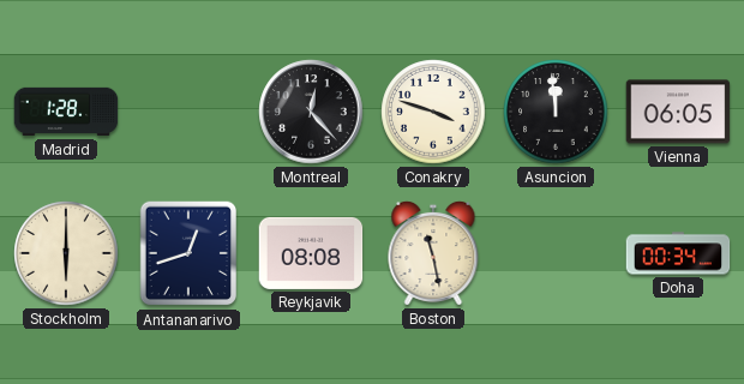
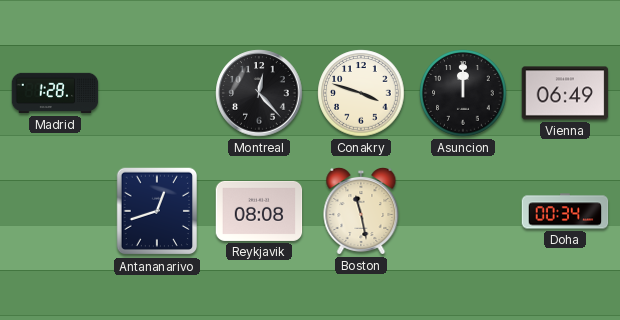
Asuncion: 11:59 -> 12:00 (463, 93)
Vienna: 06:05 -> 06:49 (565, 93)
Stockholm: 6:00 -> none (66, 253)
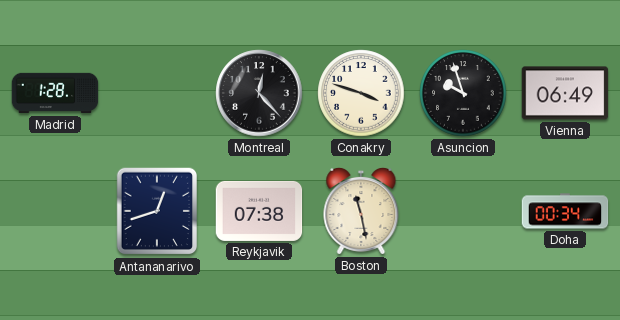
Asuncion: 12:00 -> 9:57 (463, 93)
Reykjavik: 08:08 -> 07:38 (259, 211)
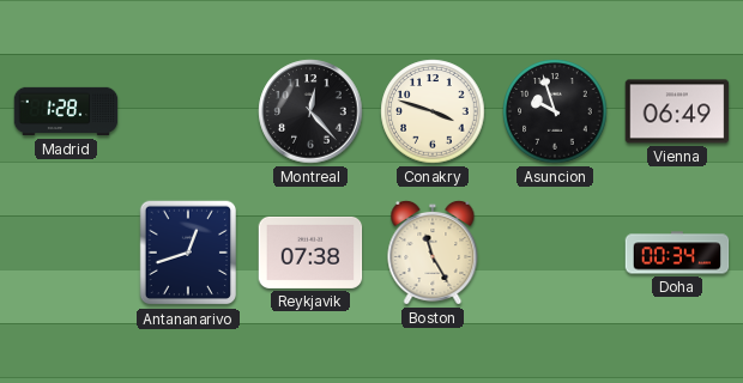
Boston: 11:28 -> 11:25 (433, 253)
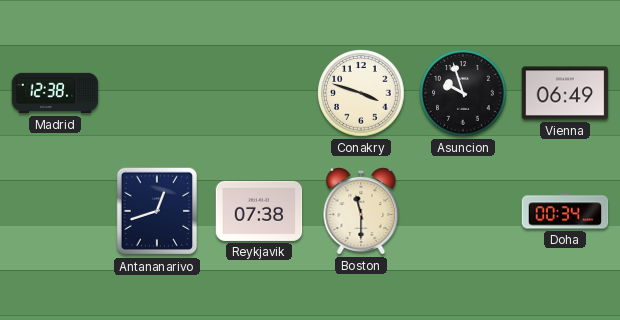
Madrid: 1:28 -> 12:38 (55, 93)
Montreal: 12:23 -> none (310, 111)
Boston: 11:25 -> 11:30 (361, 211)
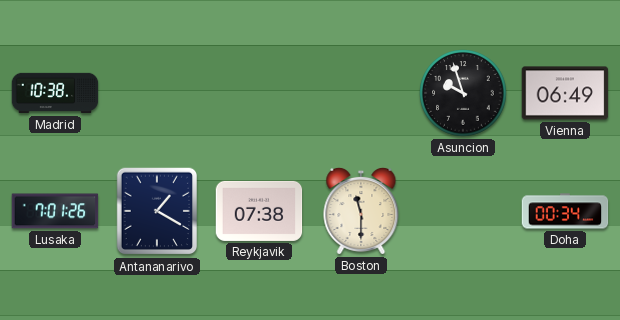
Madrid: 12:38 -> 10:38 (55, 93)
Conakry: 3:48 -> none (361, 93)
Lusaka: none -> 7:01 (55, 211)
Antananarivo: 12:42 -> 1:20 (157, 211)
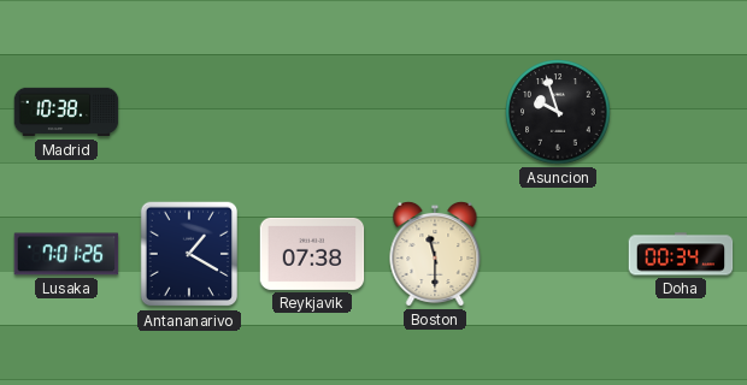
Vienna: 06:49 -> none (565, 93)
